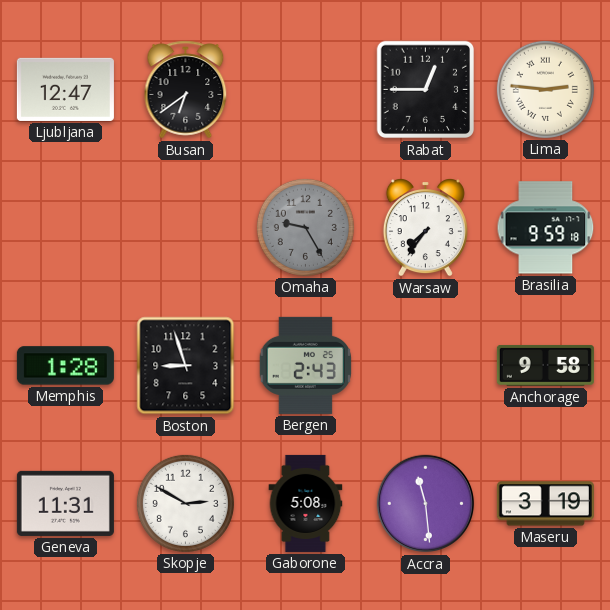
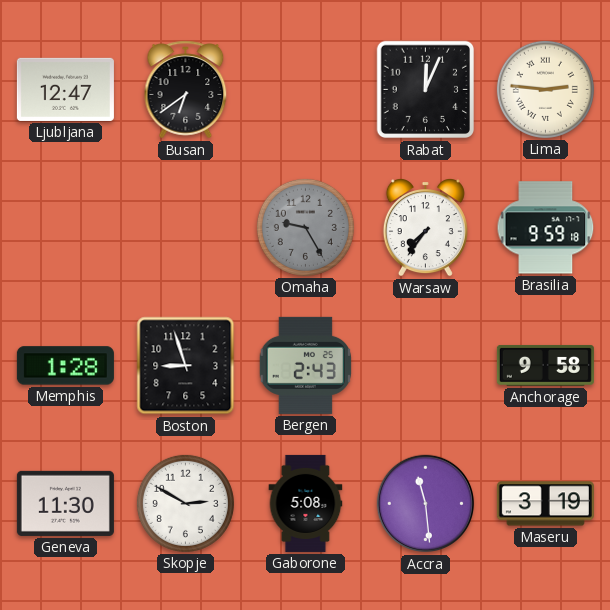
Rabat: 12:45 -> 12:04 (426, 90)
Geneva: 11:31 -> 11:30 (65, 503)
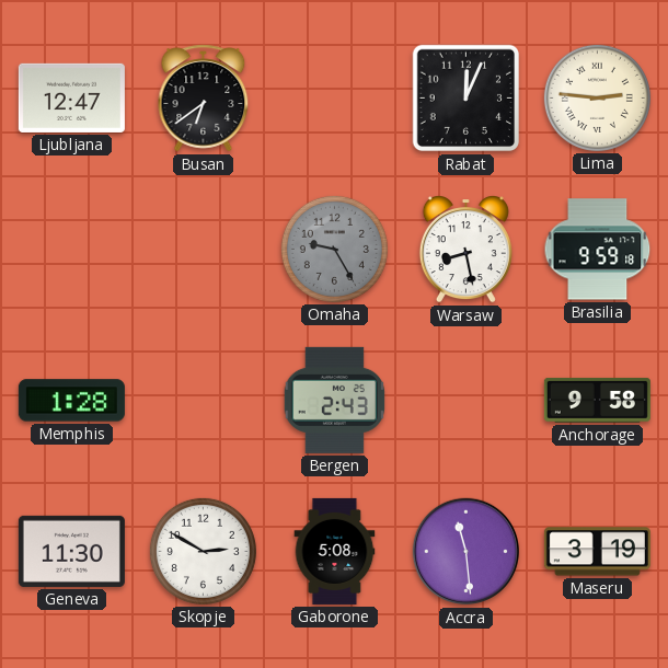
Warsaw: 7:36 -> 8:28 (465, 250)
Boston: 8:57 -> none (186, 366)
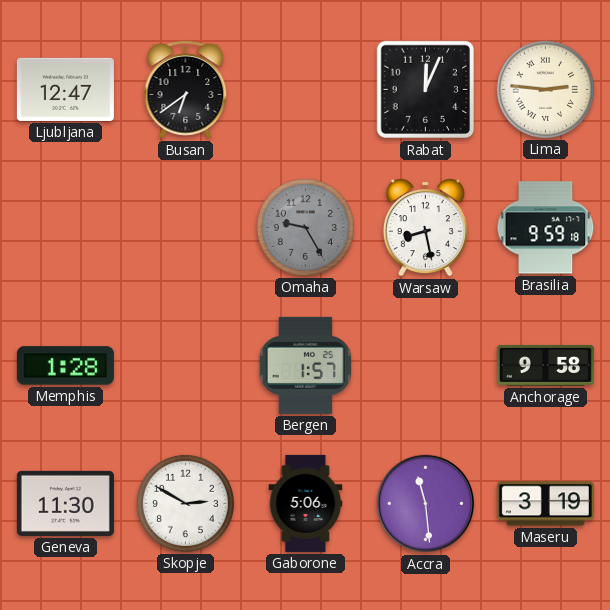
Bergen: 2:43 -> 1:57 (305, 365)
Gaborone: 5:08 -> 5:06 (306, 503)
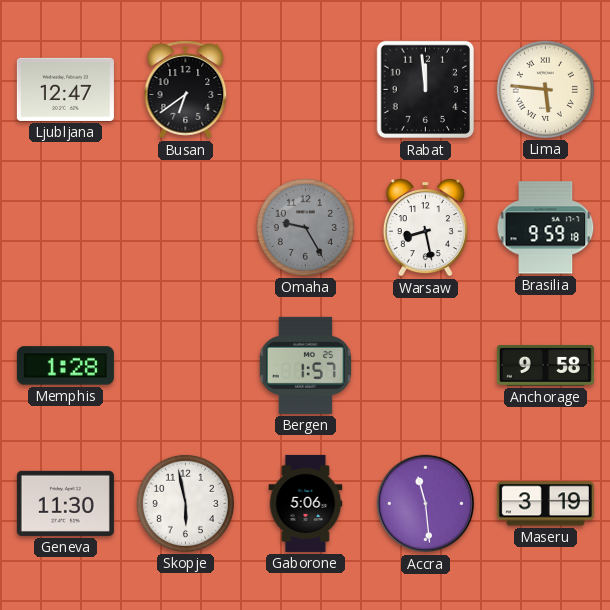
Rabat: 12:04 -> 11:59 (426, 90)
Lima: 2:46 -> 5:46 (545, 89)
Skopje: 2:50 -> 5:58 (185, 503)
